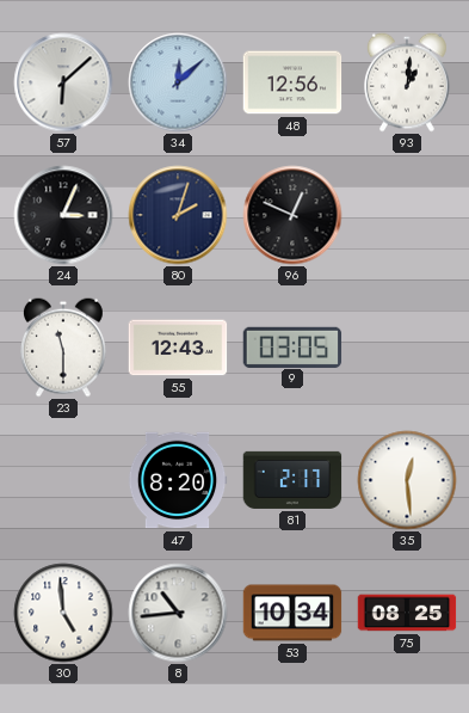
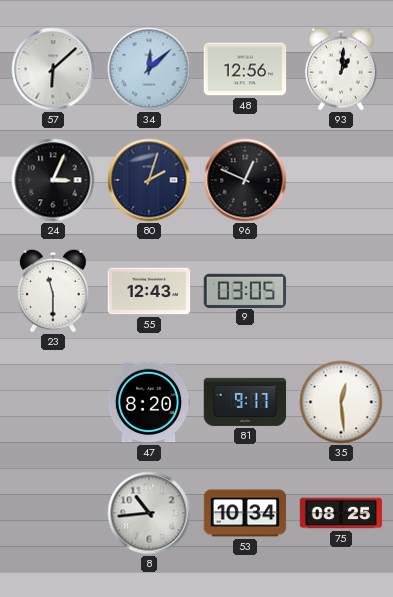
81: 2:17 -> 9:17 (245, 402)
30: 4:59 -> none (63, 613)
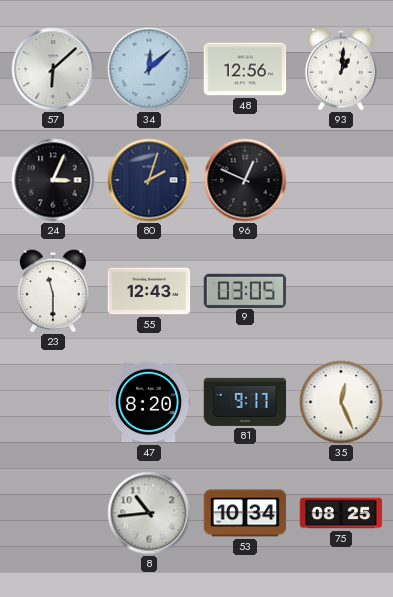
35: 12:29 -> 12:26 (341, 402)
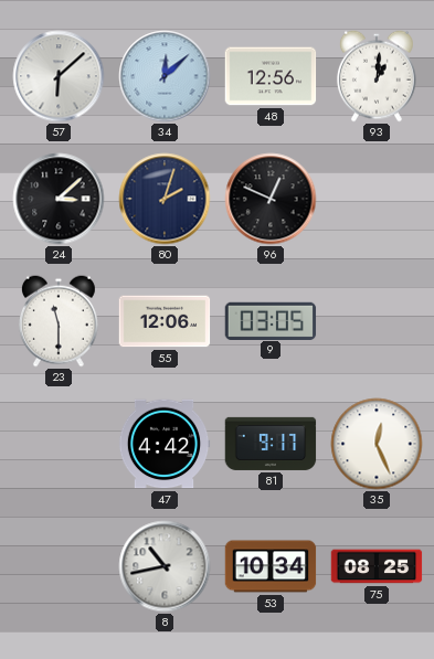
24: 3:04 -> 3:08 (59, 199)
55: 12:43 -> 12:06 (165, 321)
47: 8:20 -> 4:42 (165, 444)
8: 10:44 -> 10:43 (165, 566)
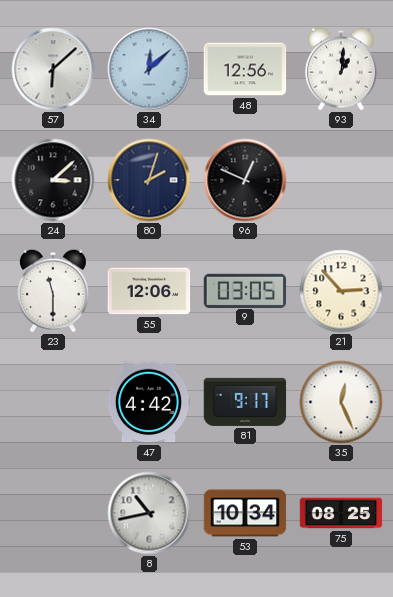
21: none -> 2:53 (341, 291)
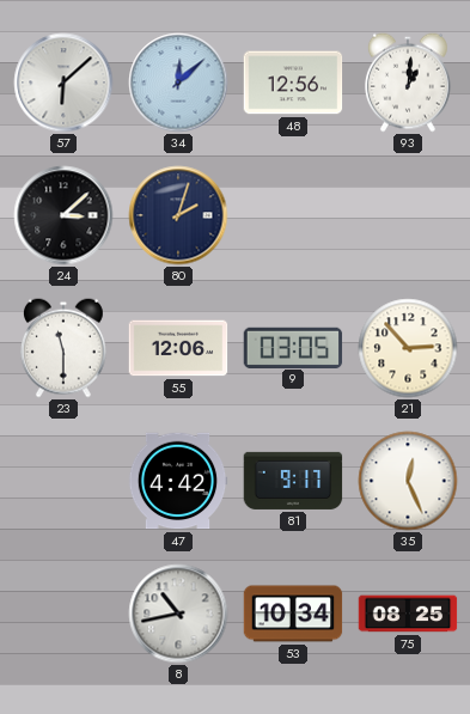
96: 12:49 -> none (245, 180)
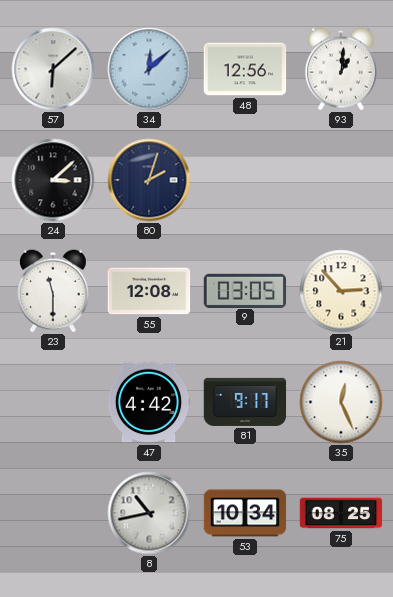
55: 12:06 -> 12:08 (149, 291)
